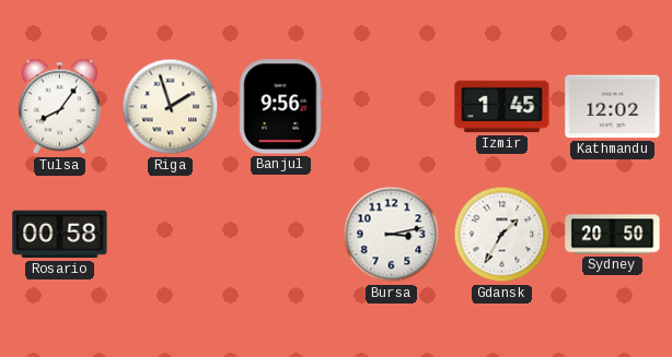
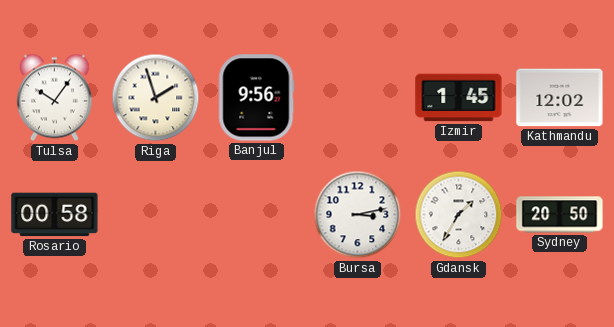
Tulsa: 8:06 -> 10:06 (54, 98)
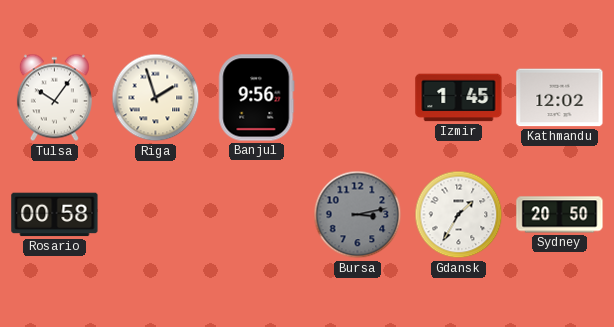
Bursa dial: white -> grey (358, 215)
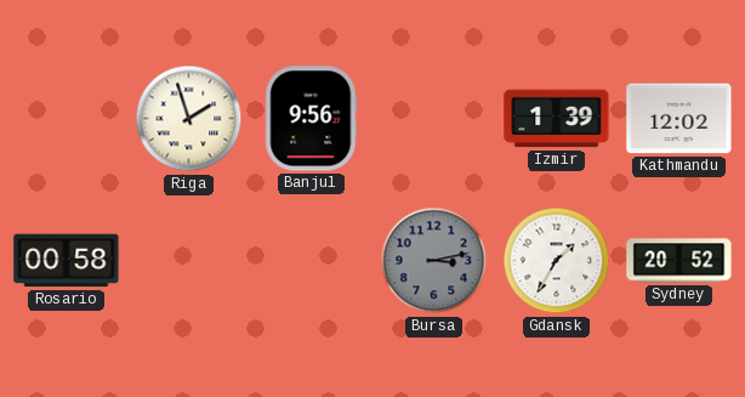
Tulsa: 10:06 -> none (54, 98)
Izmir: 1:45 -> 1:39 (557, 119)
Sydney: 20:50 -> 20:52 (679, 261)
